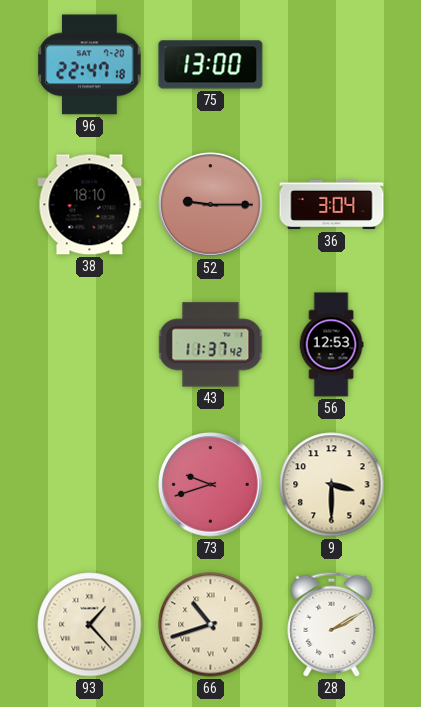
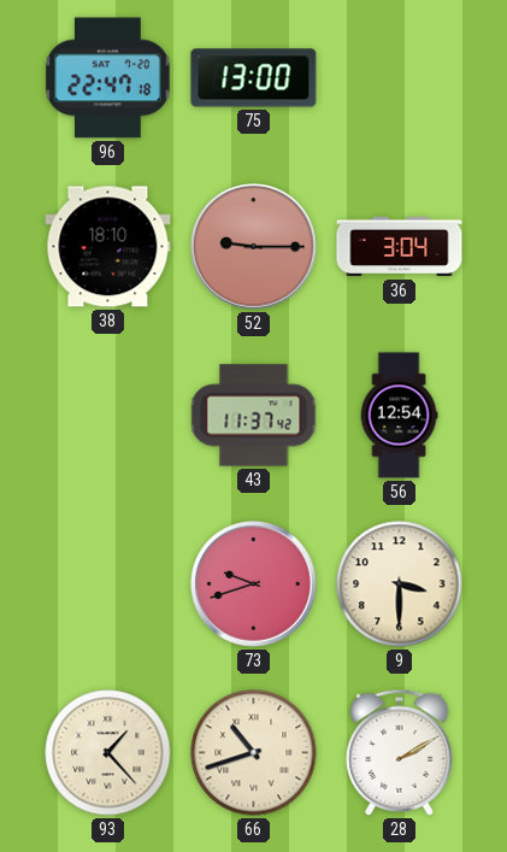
56: 12:53 -> 12:54 (399, 416)
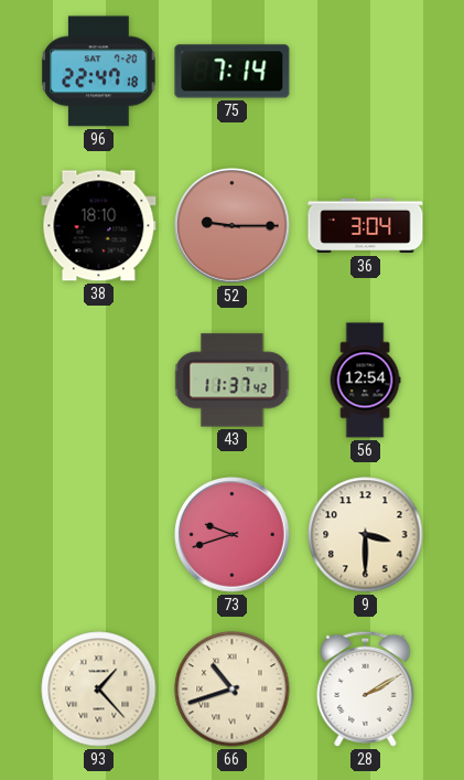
75: 13:00 -> 7:14 (233, 72)
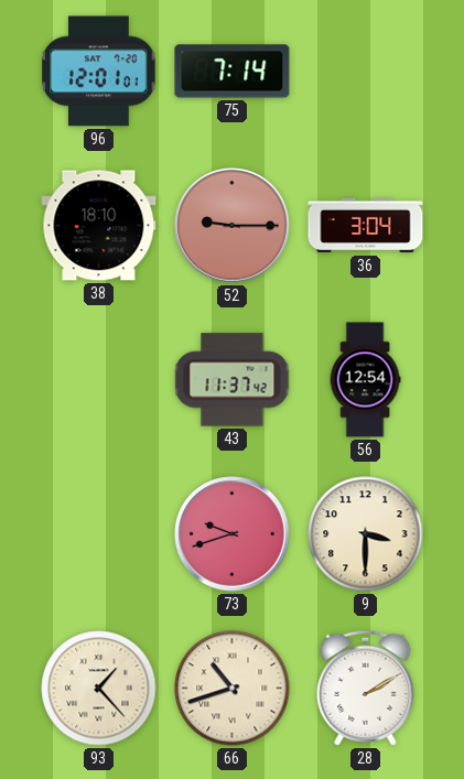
96: 22:47 -> 12:01 (99, 72)
